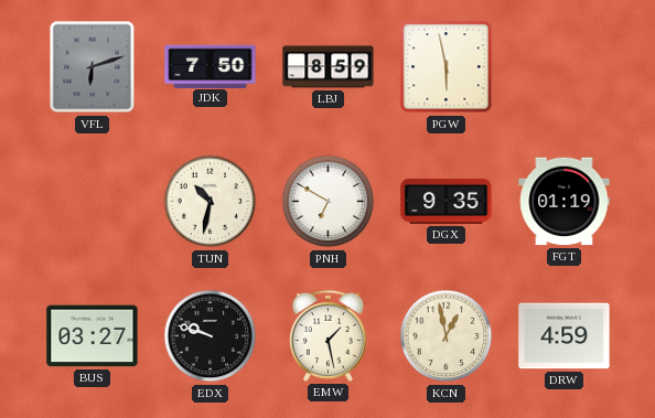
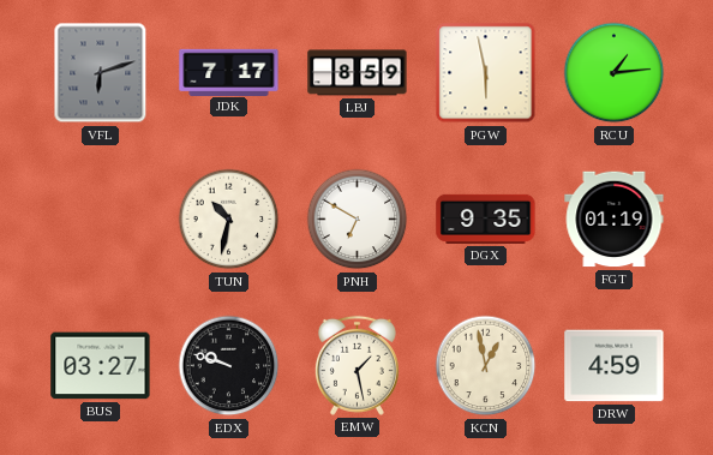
JDK: 7:50 -> 7:17 (229, 72)
RCU: none -> 1:14 (615, 73)
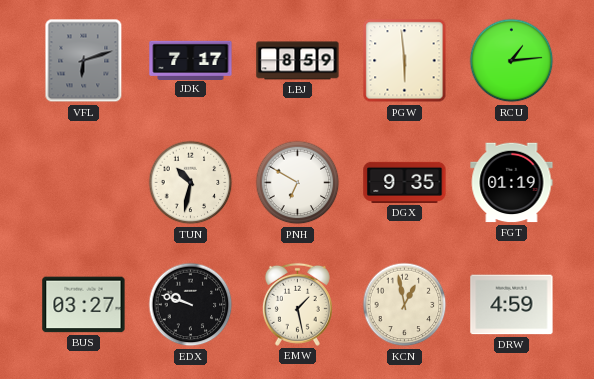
PGW: 5:58 -> 5:59 (405, 61)
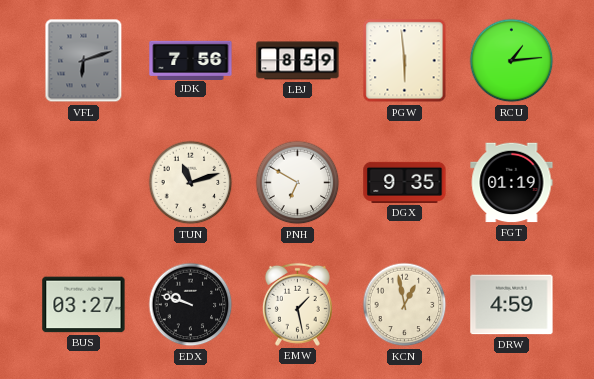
JDK: 7:17 -> 7:56 (191, 60)
TUN: 10:32 -> 11:12 (191, 183)
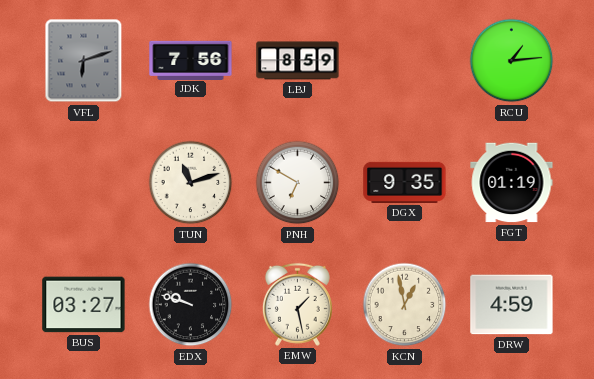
PGW: 5:59 -> none (405, 61)
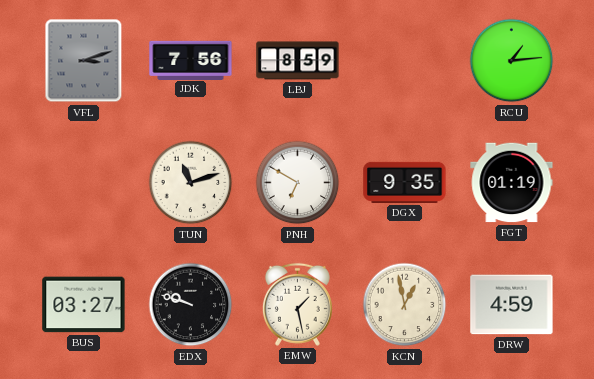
VFL: 6:12 -> 3:12 (84, 61)
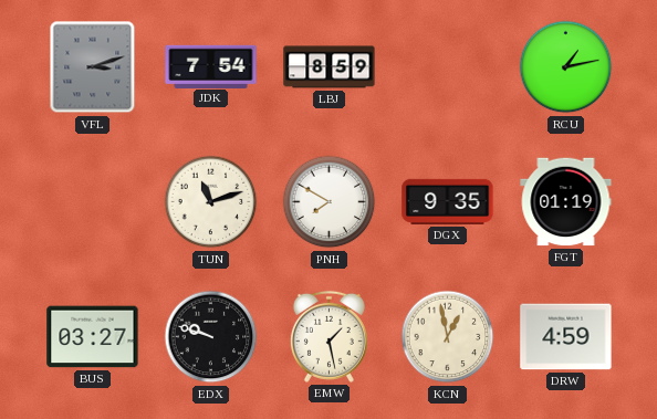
JDK: 7:56 -> 7:54 (211, 66)
RCU: 1:14 -> 1:13 (566, 67)
PNH: 6:50 -> 7:50 (330, 202)
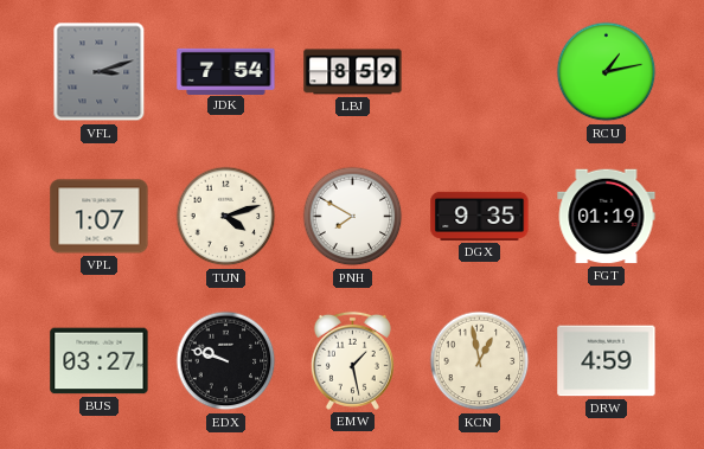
VPL: none -> 1:07 (100, 217)
TUN: 11:12 -> 4:12 (226, 217)
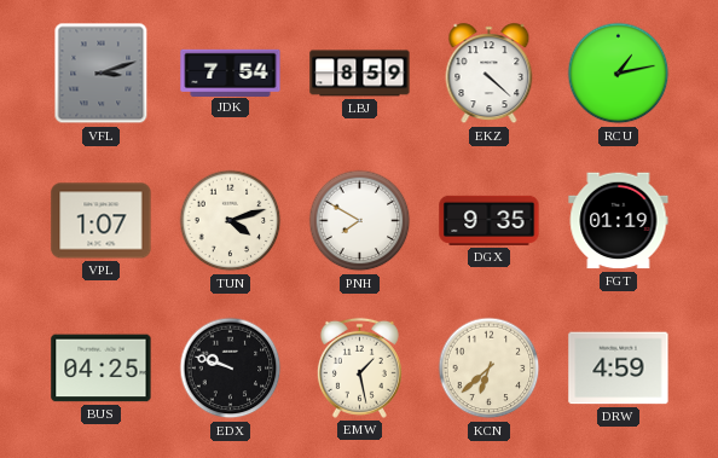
EKZ: none -> 4:22 (490, 74)
BUS: 03:27 -> 04:25 (102, 369)
KCN: 12:58 -> 6:38 (490, 369)
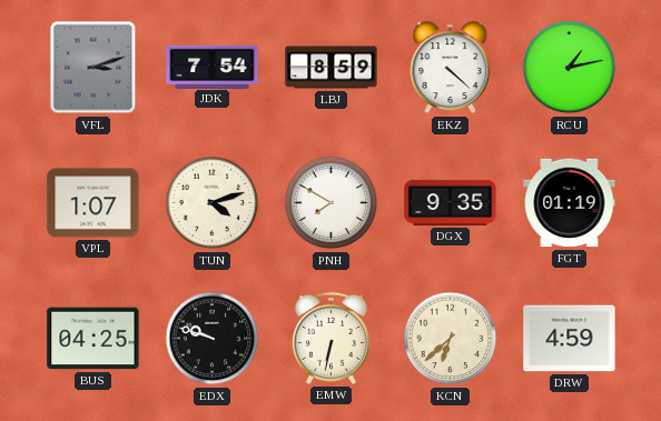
EMW: 1:28 -> 6:32 (331, 338)
